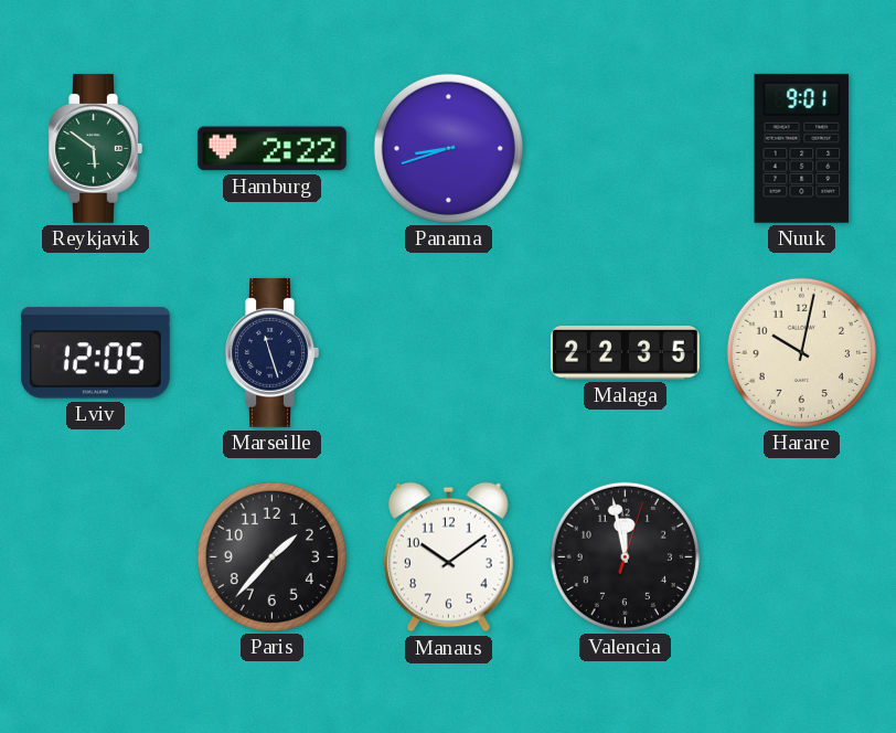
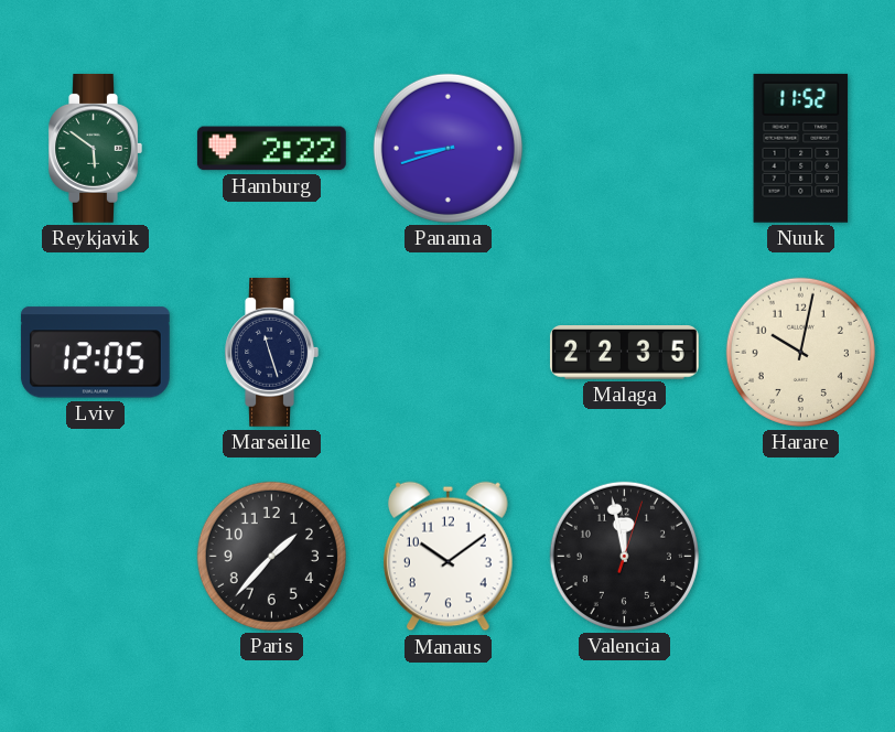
Nuuk: 9:01 -> 11:52 (801, 148)
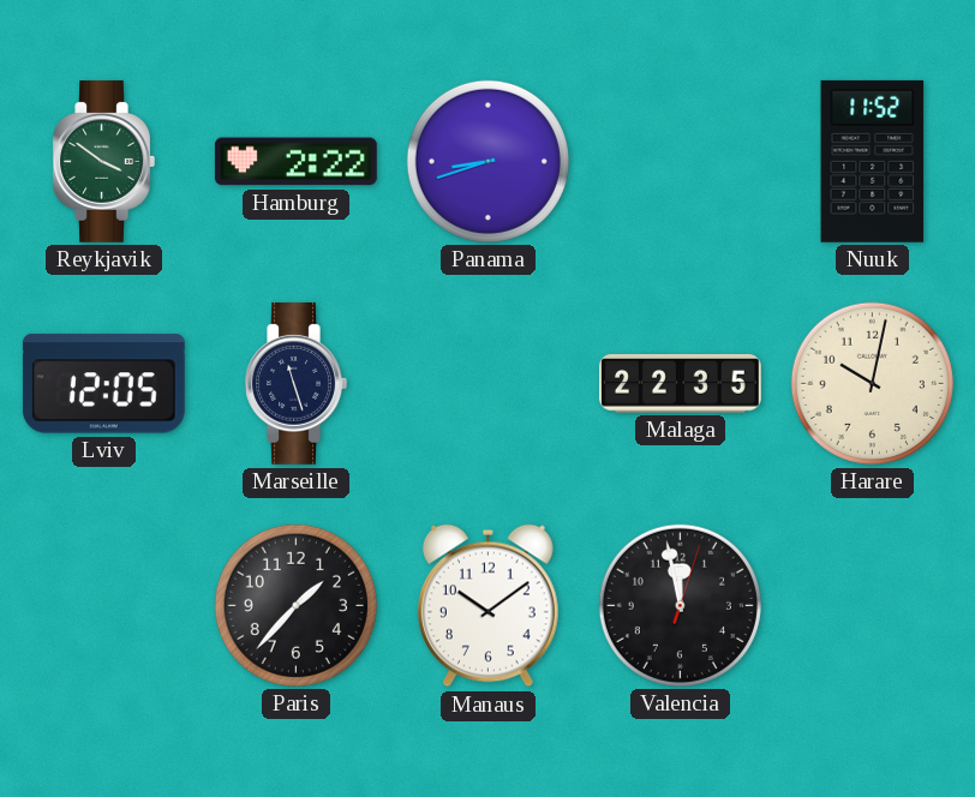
Reykjavik: 5:51 -> 3:51 (103, 161)
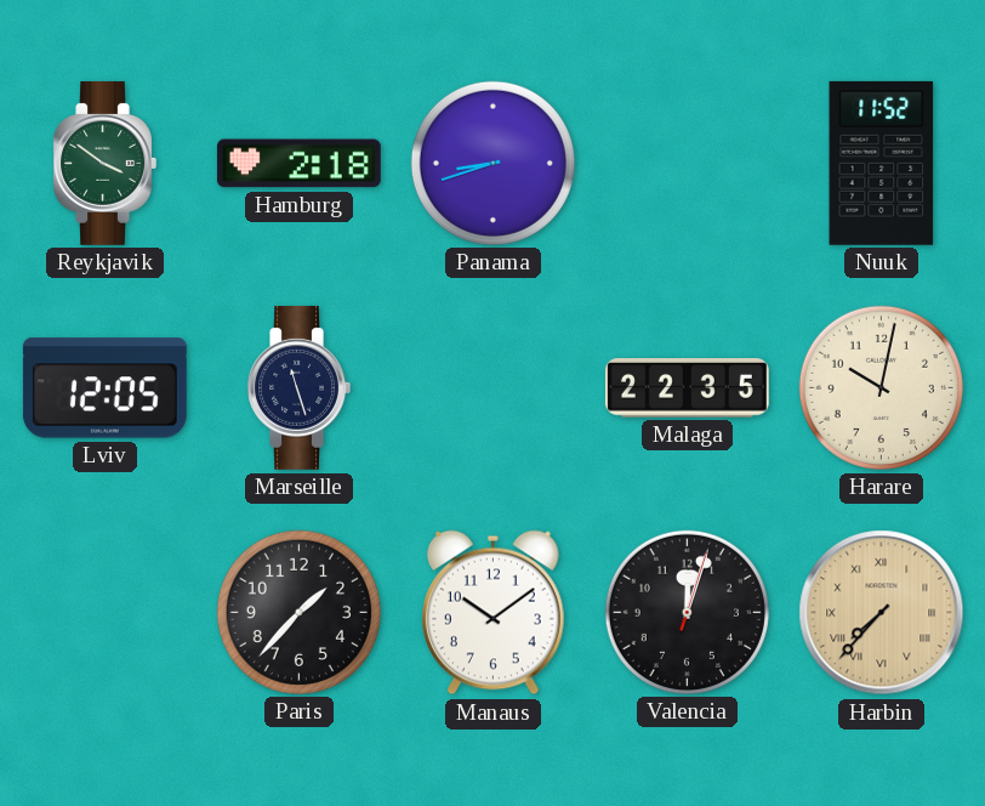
Hamburg: 2:22 -> 2:18 (298, 164)
Valencia: 11:58 -> 12:03 (687, 612)
Harbin: none -> 7:37 (882, 613)
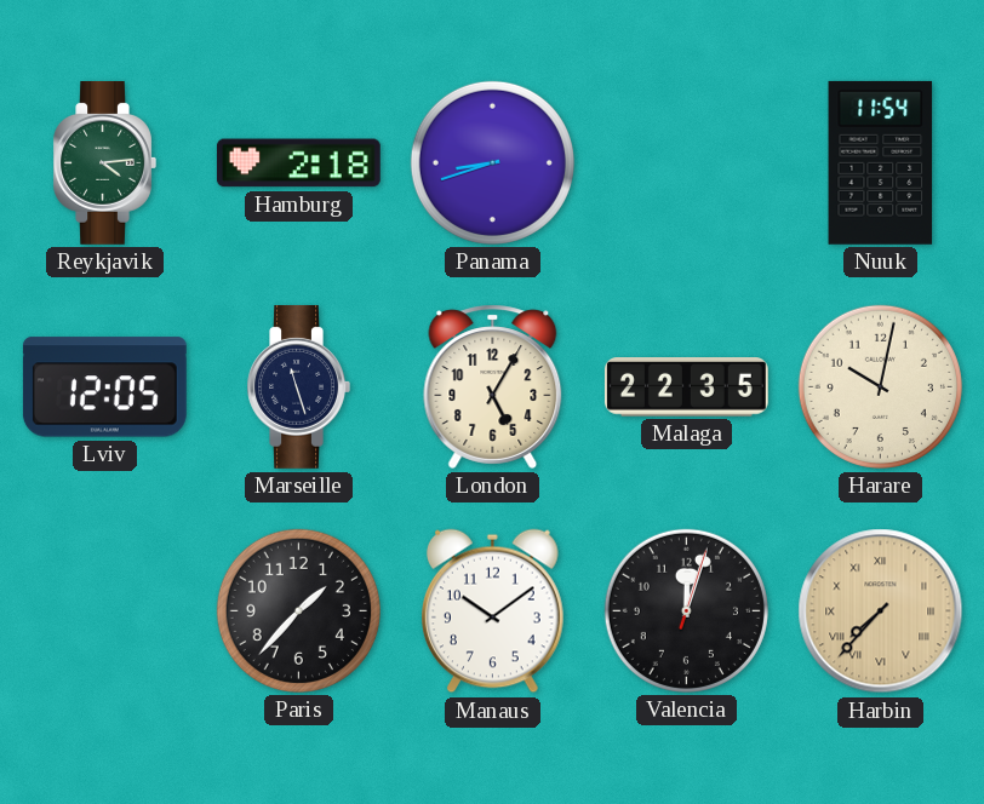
Reykjavik: 3:51 -> 4:14 (104, 162)
Nuuk: 11:52 -> 11:54 (881, 162)
London: none -> 5:05 (493, 386)
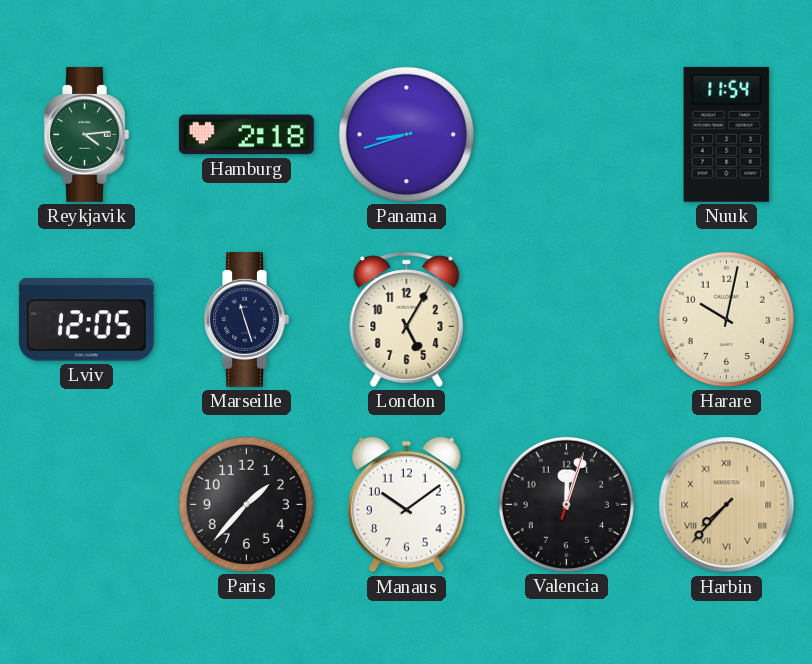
Malaga: 22:35 -> none (686, 387)
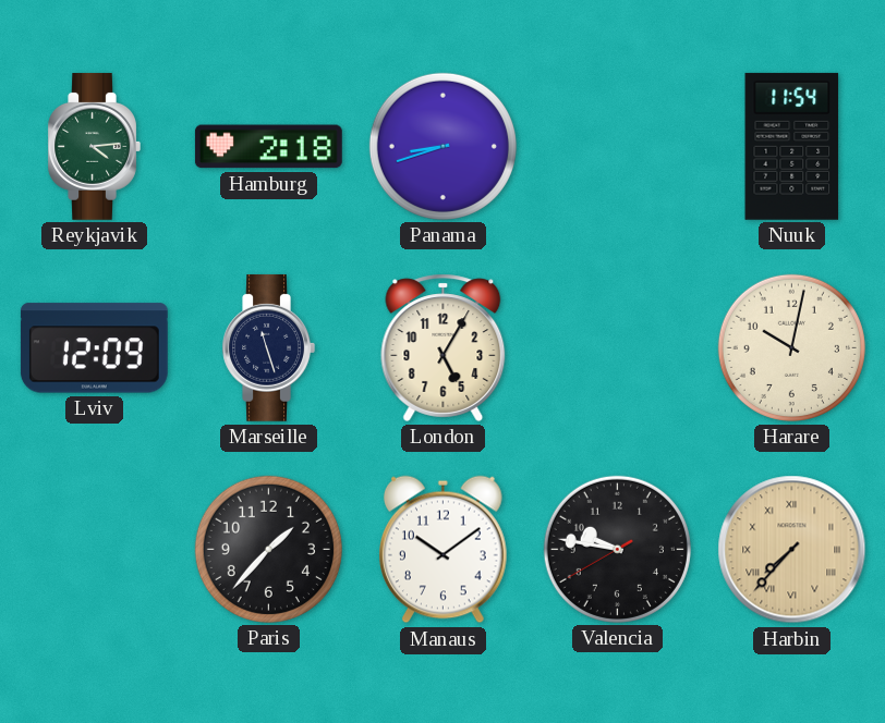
Lviv: 12:05 -> 12:09 (94, 348)
Valencia: 12:03 -> 9:46 (617, 549)
